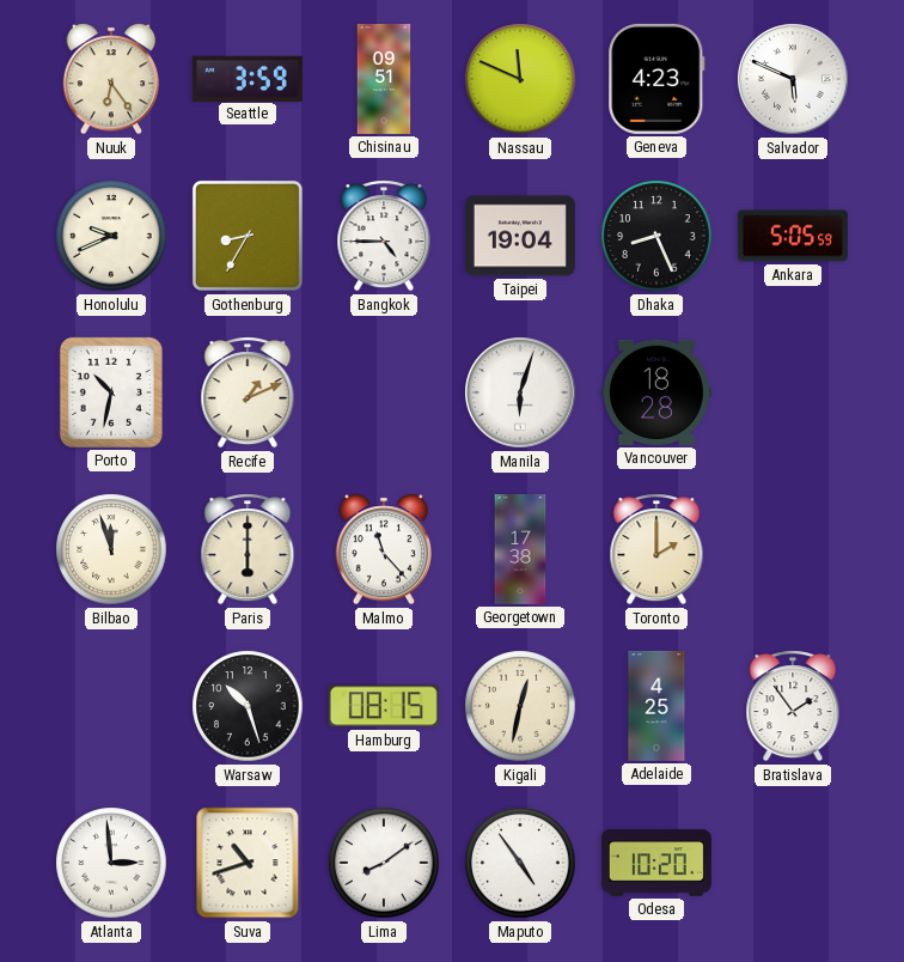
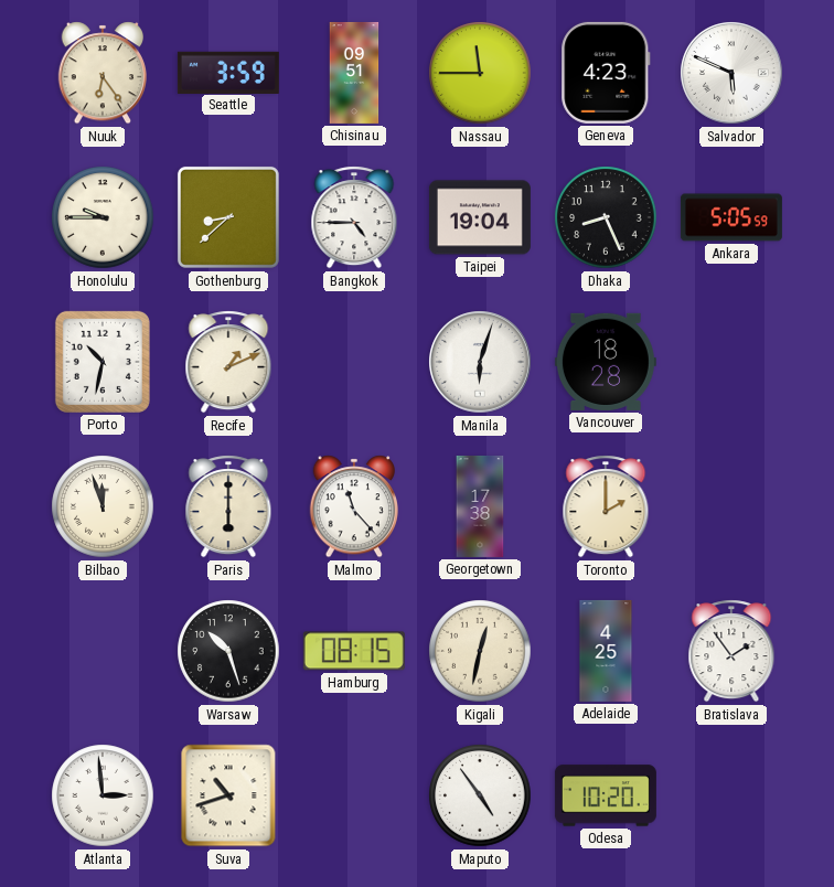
Nassau: 11:49 -> 11:45 (480, 73)
Honolulu: 9:41 -> 9:45 (103, 217)
Gothenburg: 8:35 -> 8:38 (228, 217)
Lima: 8:09 -> none (384, 863)
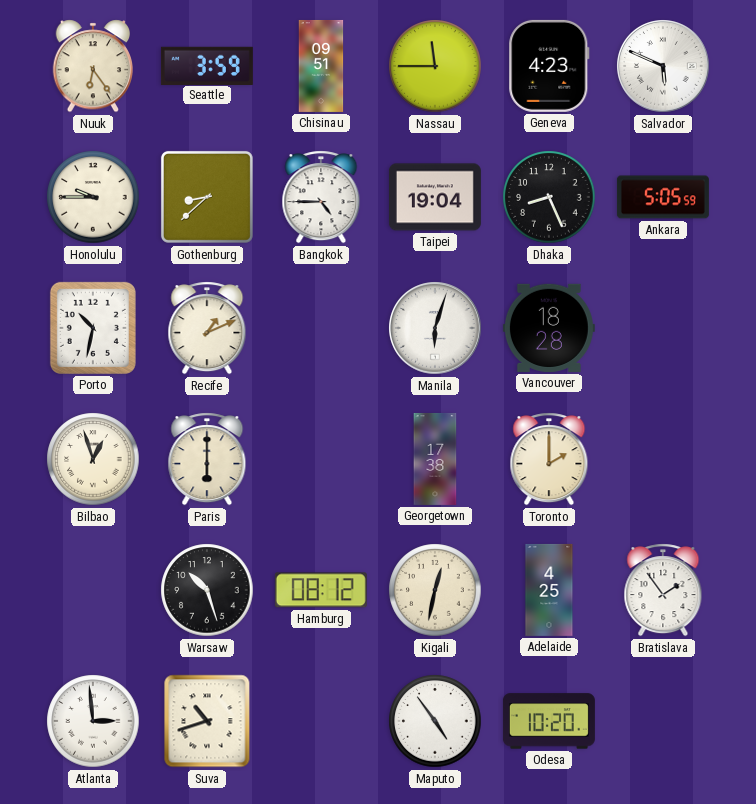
Bilbao: 11:57 -> 12:57 (93, 459)
Malmo: 11:23 -> none (354, 506)
Hamburg: 08:15 -> 08:12 (321, 590)
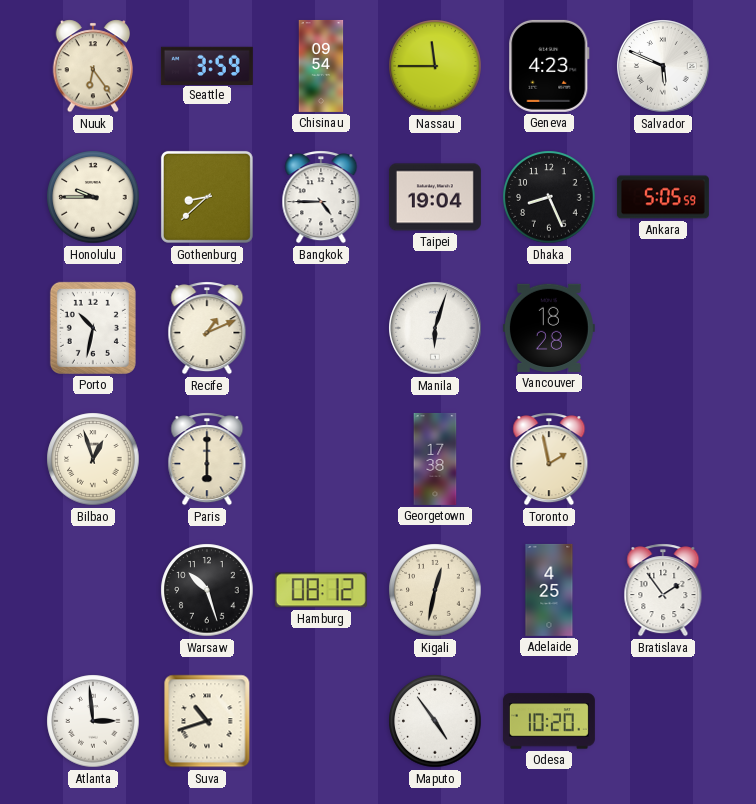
Chisinau: 09:51 -> 09:54 (321, 66)
Toronto: 2:00 -> 1:58 (549, 459)
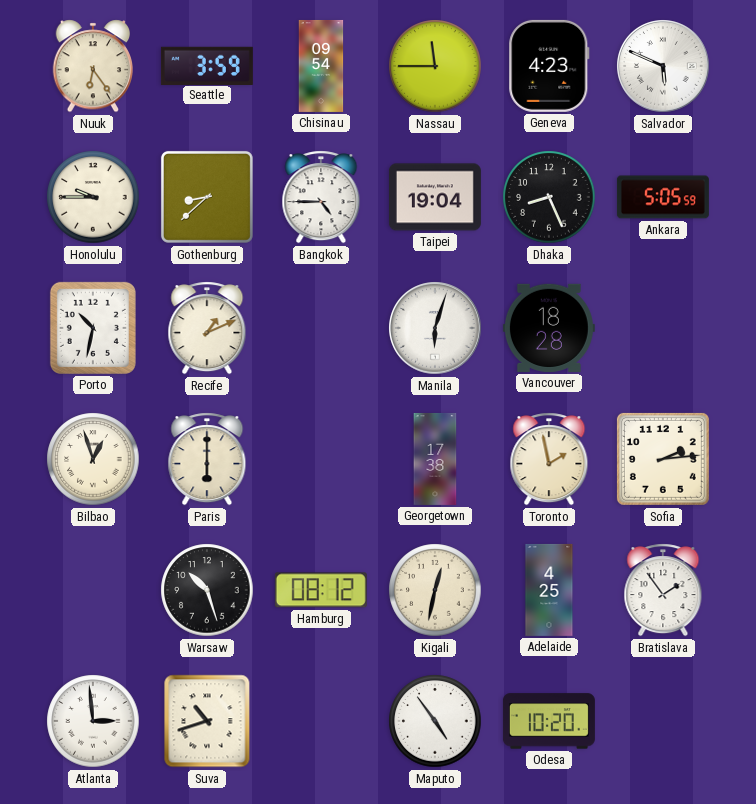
Sofia: none -> 2:14 (663, 459)
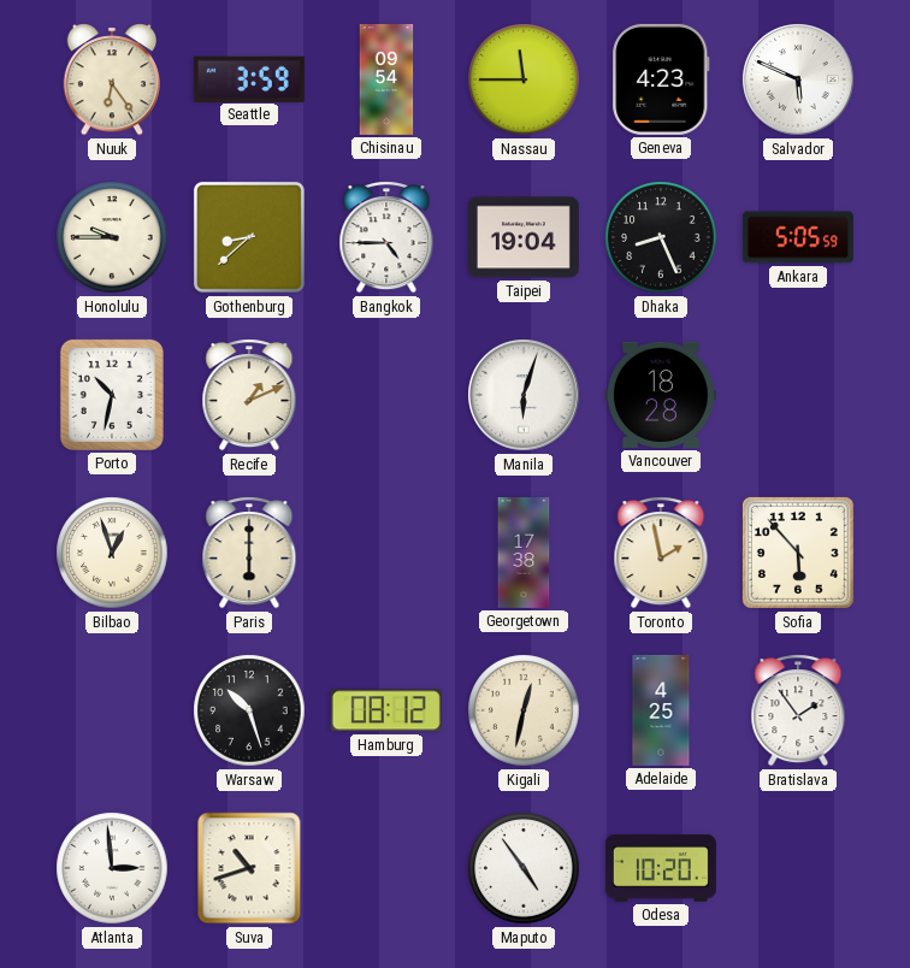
Sofia: 2:14 -> 5:53 (798, 553)
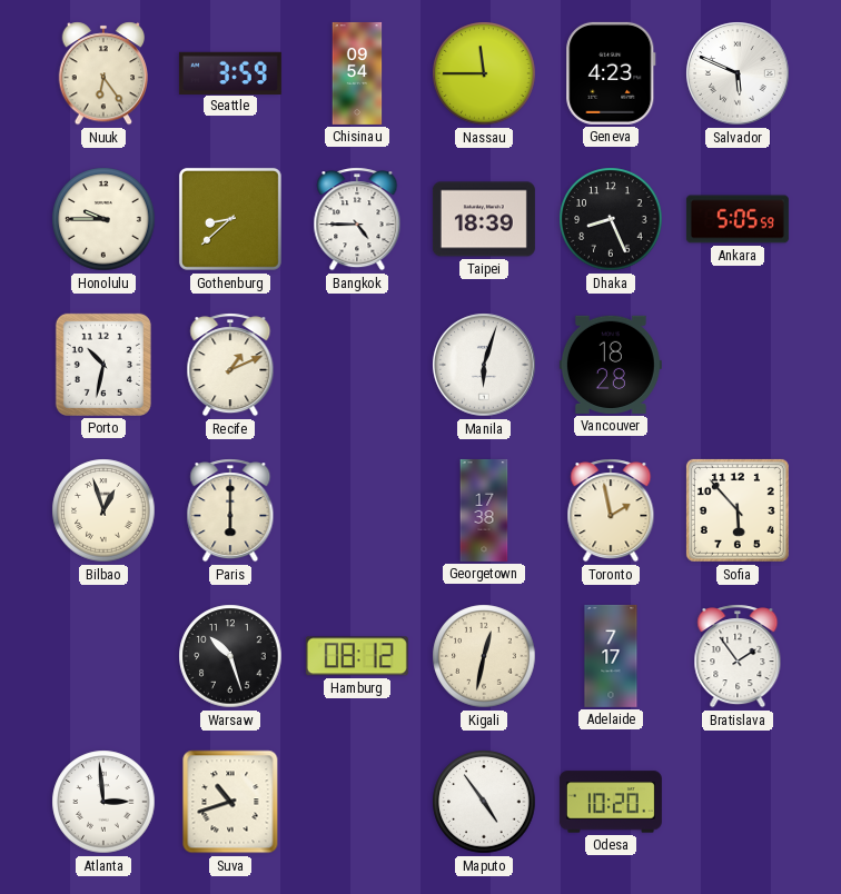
Taipei: 19:04 -> 18:39 (484, 219)
Adelaide: 4:25 -> 7:17 (611, 656)
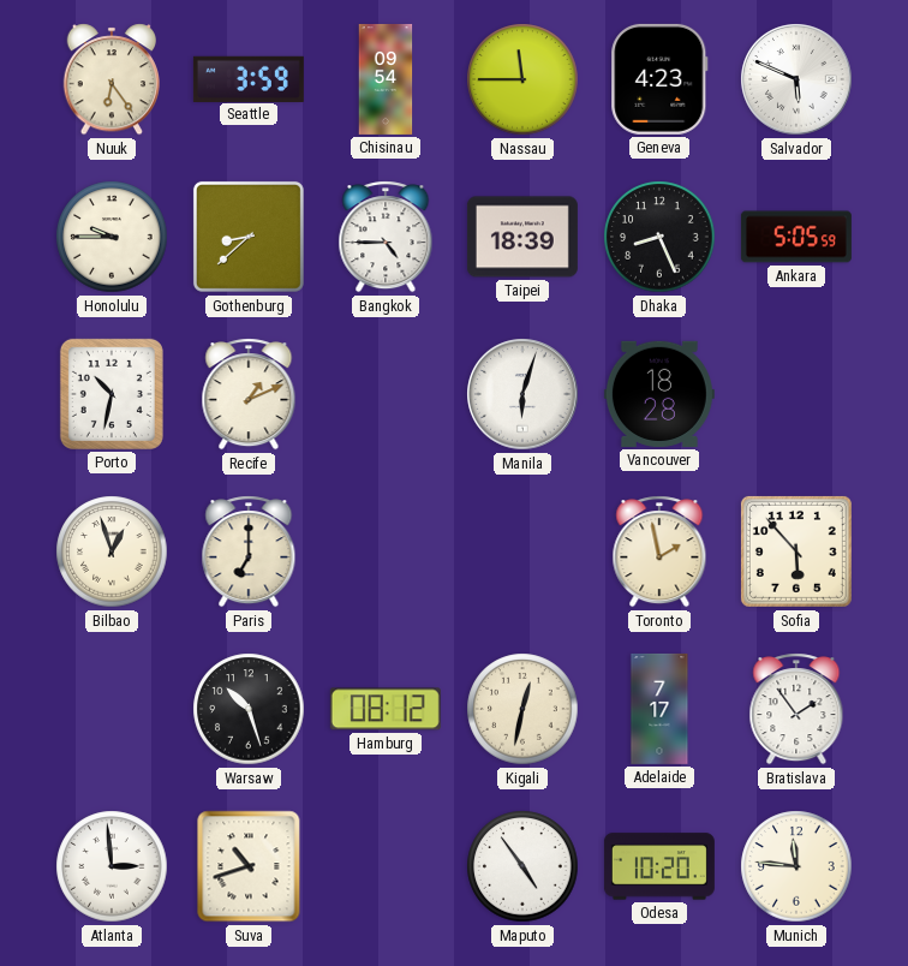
Paris: 6:00 -> 7:00 (249, 551)
Georgetown: 17:38 -> none (484, 510)
Munich: none -> 11:46 (796, 866)
